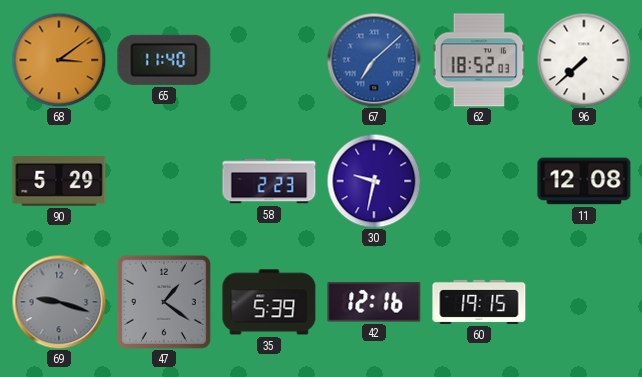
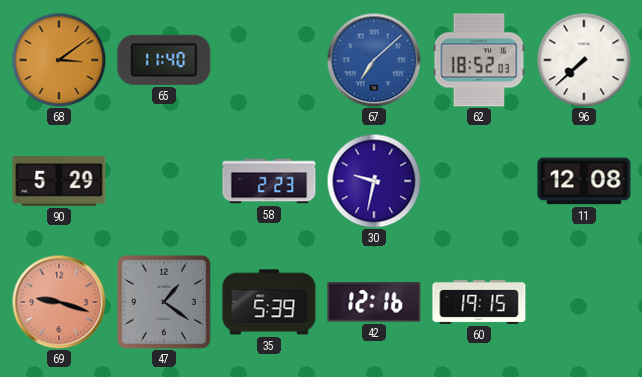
69 dial: grey -> salmon (59, 302)
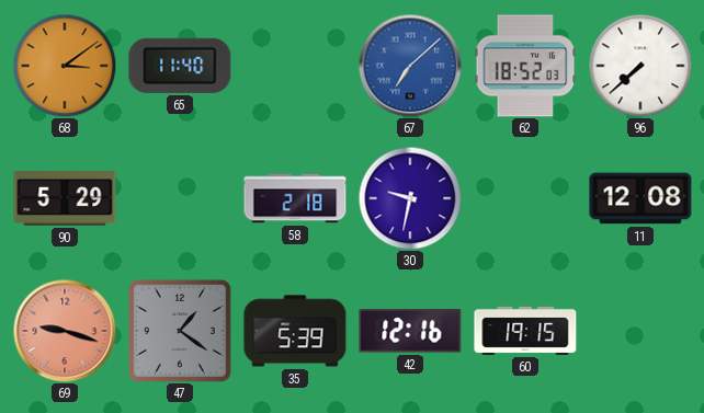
58: 2:23 -> 2:18 (295, 198)
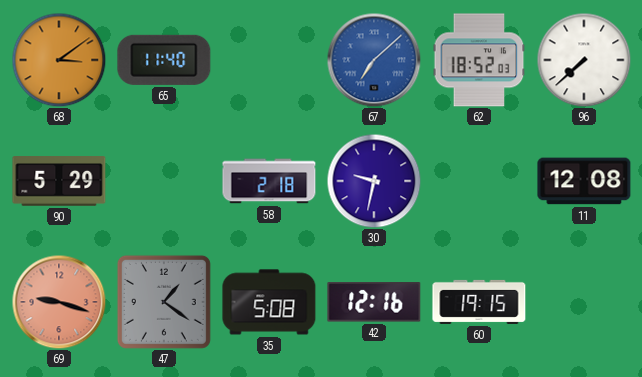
35: 5:39 -> 5:08 (269, 302)
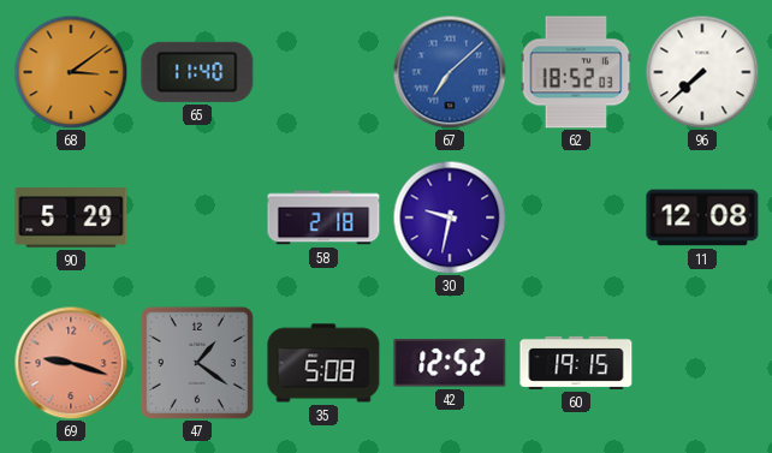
42: 12:16 -> 12:52 (450, 363)
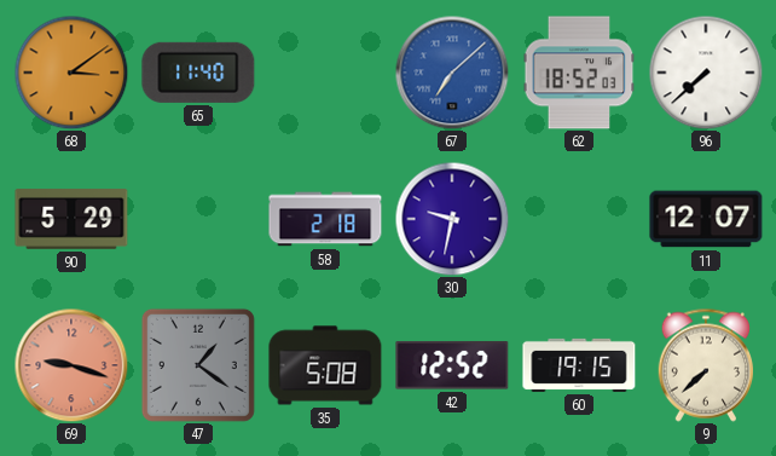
11: 12:08 -> 12:07 (706, 219)
9: none -> 7:38 (705, 365)
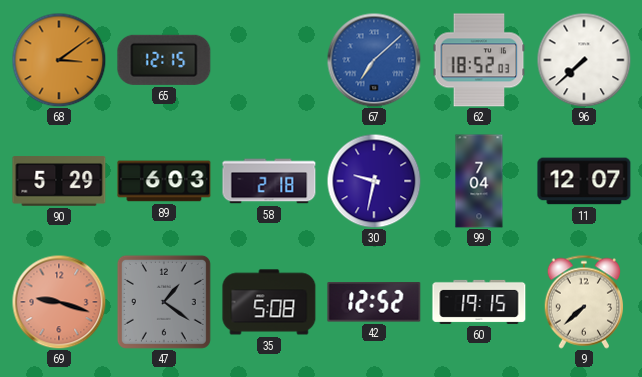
65: 11:40 -> 12:15 (164, 60)
89: none -> 6:03 (164, 181)
99: none -> 7:04 (479, 181)
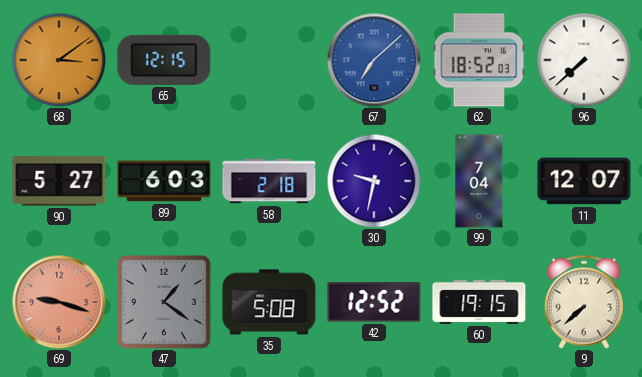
90: 5:29 -> 5:27 (59, 181)
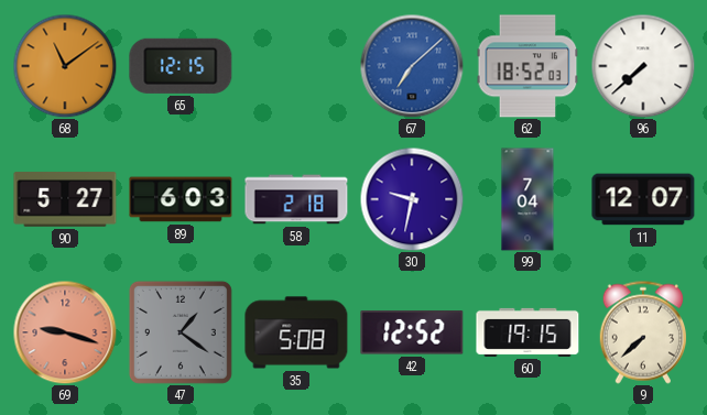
68: 3:09 -> 11:09 (65, 66)
